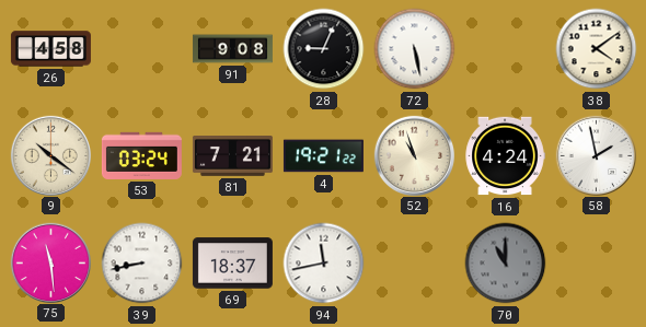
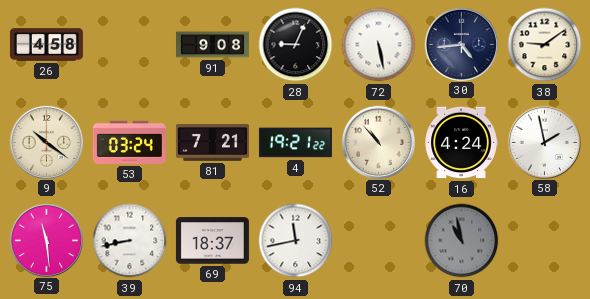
30: none -> 4:44 (461, 44)
38: 4:09 -> 9:09 (545, 45)
52: 10:57 -> 10:53 (378, 142)
70: 11:00 -> 10:58 (462, 241)
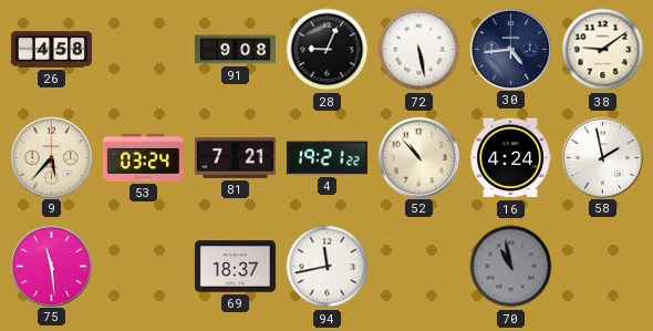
9: 10:21 -> 5:37 (51, 157)
39: 8:43 -> none (130, 241)
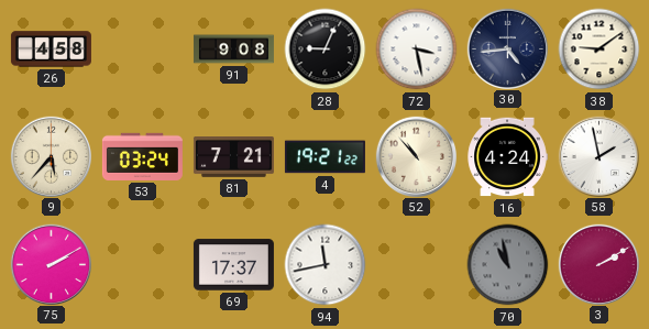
72: 5:28 -> 3:28 (417, 50)
75: 11:29 -> 2:10 (51, 264)
69: 18:37 -> 17:37 (233, 265)
3: none -> 2:10 (598, 264)
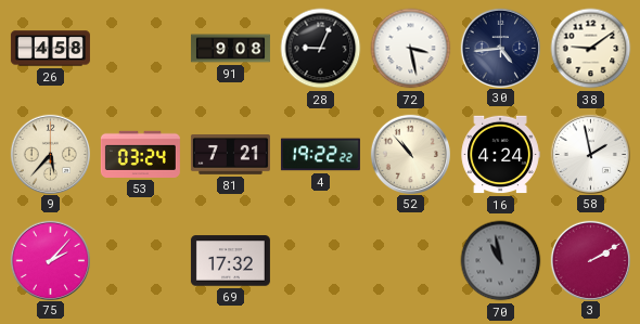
4: 19:21 -> 19:22 (320, 155)
75: 2:10 -> 2:07 (50, 260)
69: 17:37 -> 17:32 (230, 261)
94: 11:43 -> none (326, 265)
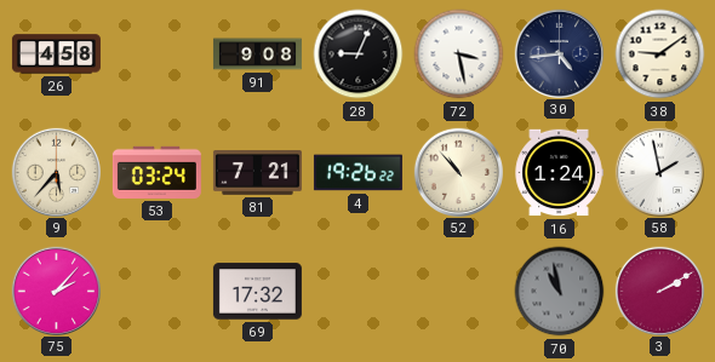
4: 19:22 -> 19:26 (358, 173)
16: 4:24 -> 1:24 (559, 173)
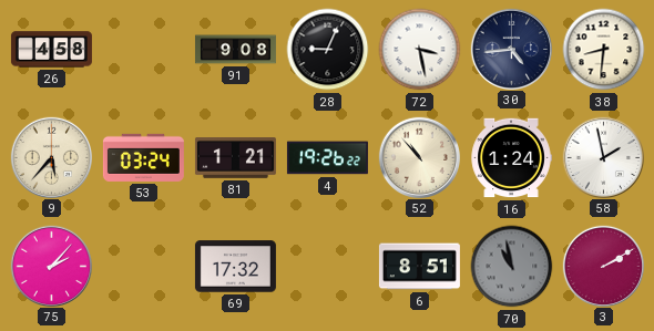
38: 9:09 -> 8:31 (604, 50)
81: 7:21 -> 1:21 (235, 158)
6: none -> 8:51 (419, 267)
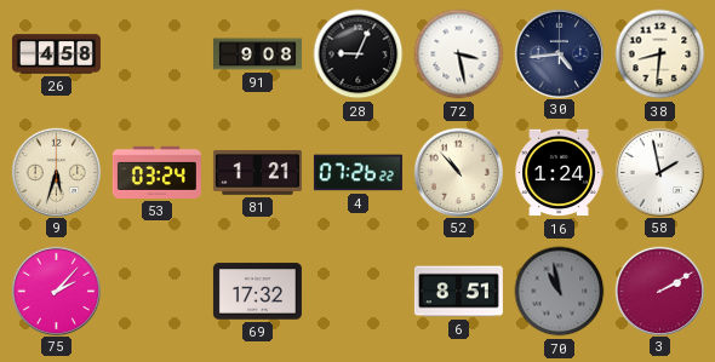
9: 5:37 -> 5:33 (56, 172)
4: 19:26 -> 07:26 (358, 173)
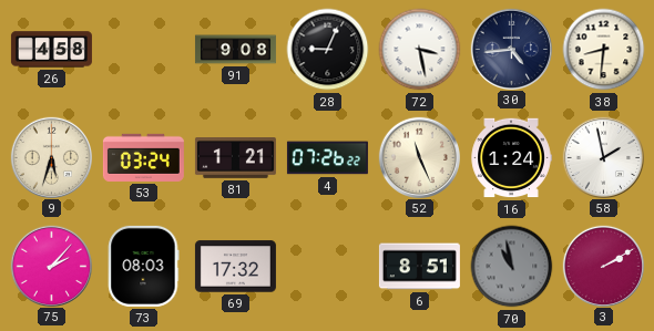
52: 10:53 -> 11:26 (419, 157)
73: none -> 08:03 (144, 266)
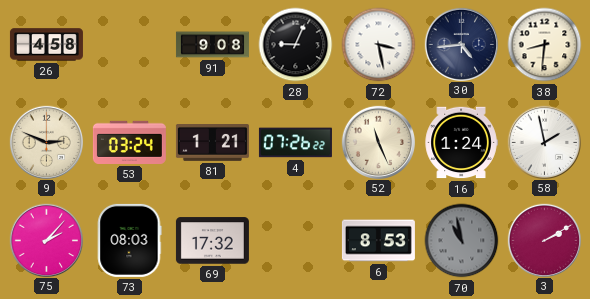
9: 5:33 -> 2:49 (46, 142)
6: 8:51 -> 8:53 (378, 241)
